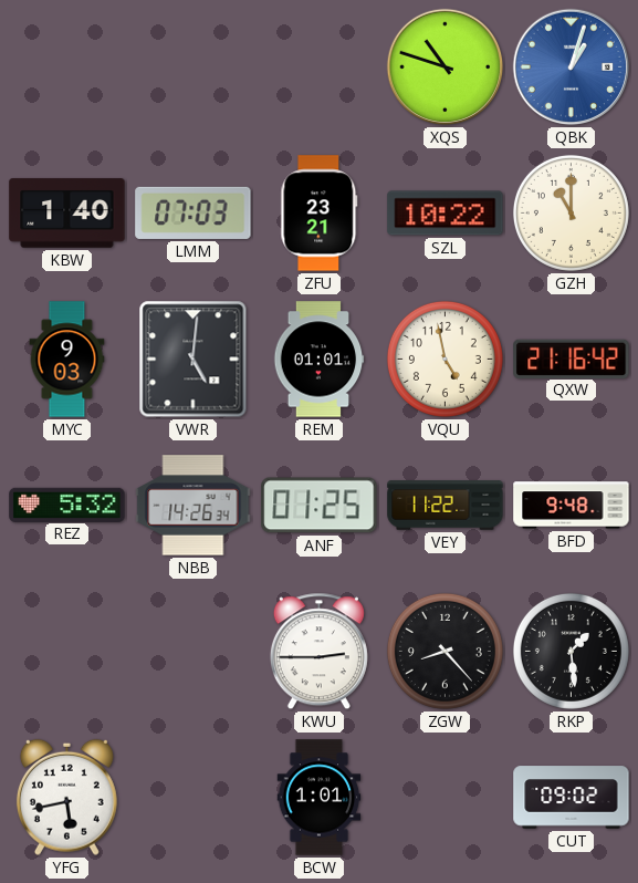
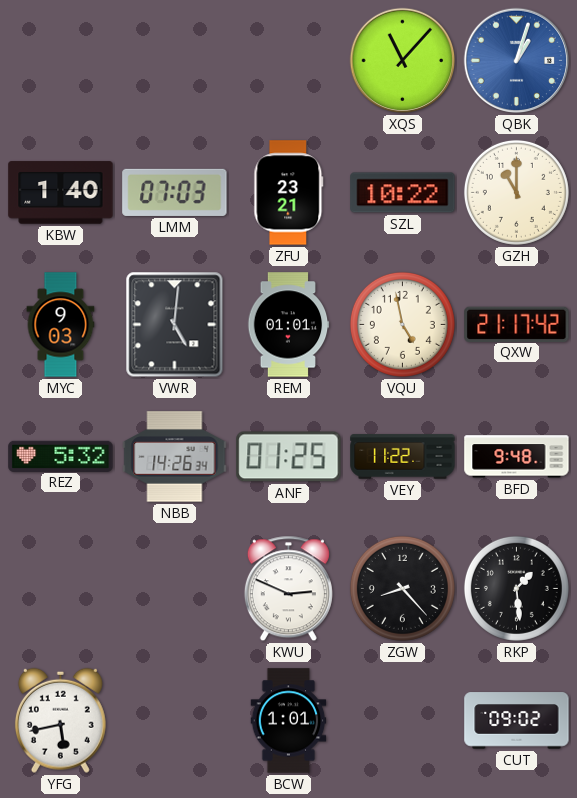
XQS: 10:48 -> 11:07 (403, 61)
QXW: 21:16 -> 21:17 (517, 324)
KWU: 2:45 -> 2:49 (288, 589)
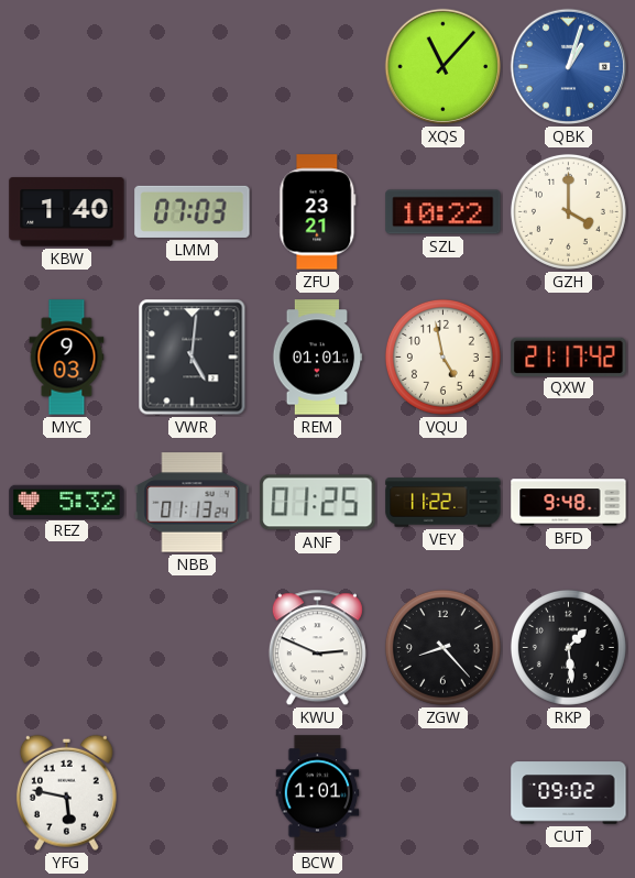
GZH: 11:00 -> 4:00 (568, 211)
NBB: 14:26 -> 01:13 (193, 503)
YFG: 5:43 -> 5:47 (66, 792)
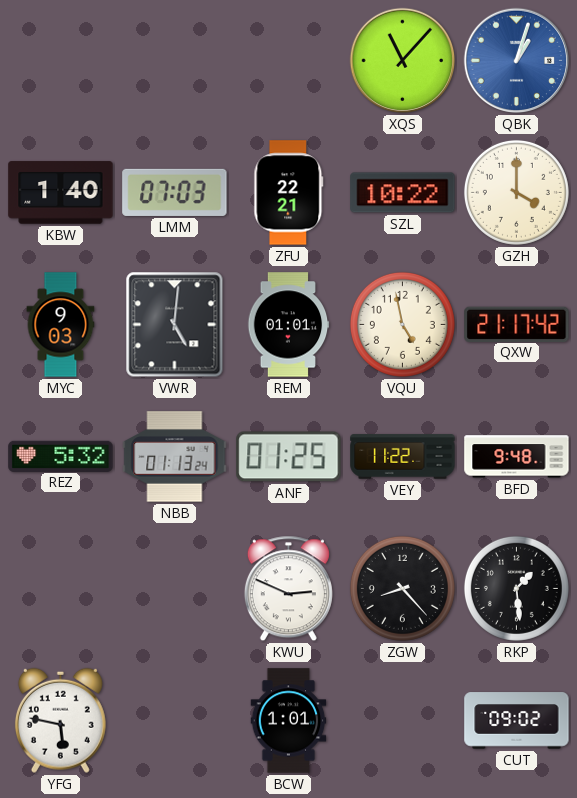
ZFU: 23:21 -> 22:21 (289, 193)
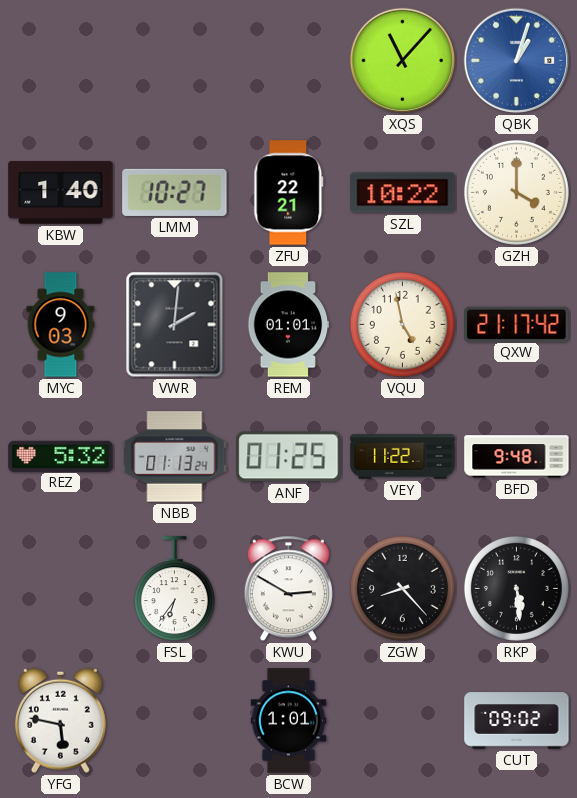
LMM: 07:03 -> 10:27 (175, 192)
VWR: 5:01 -> 2:01 (175, 325)
FSL: none -> 6:36 (174, 589)
KWU: 2:49 -> 2:50 (288, 589)
RKP: 1:29 -> 5:29 (516, 588)
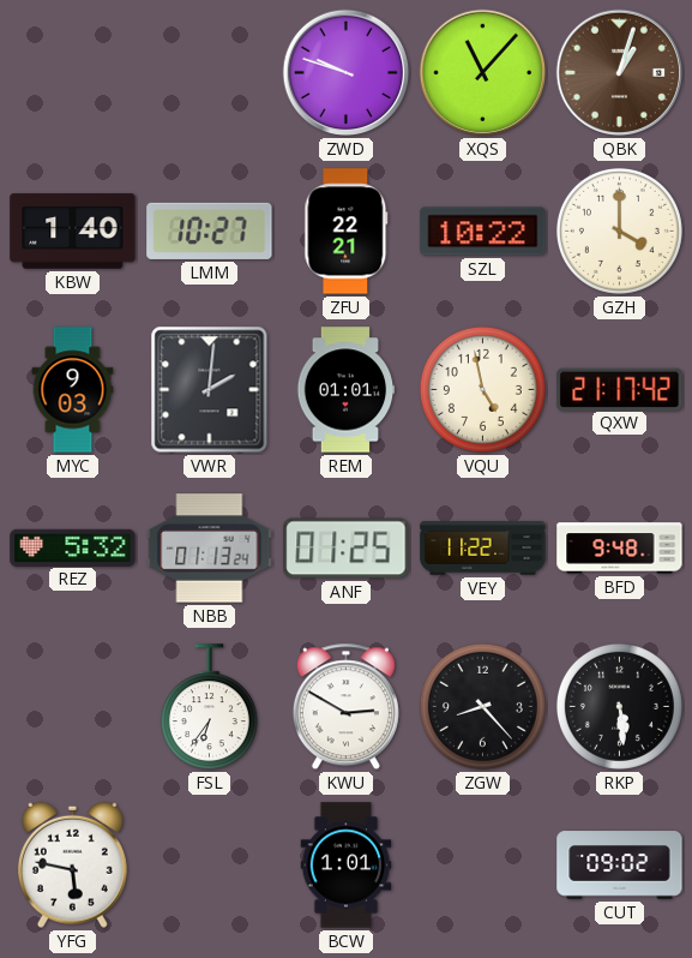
ZWD: none -> 9:48 (347, 73)
QBK dial: blue -> brown (620, 73)
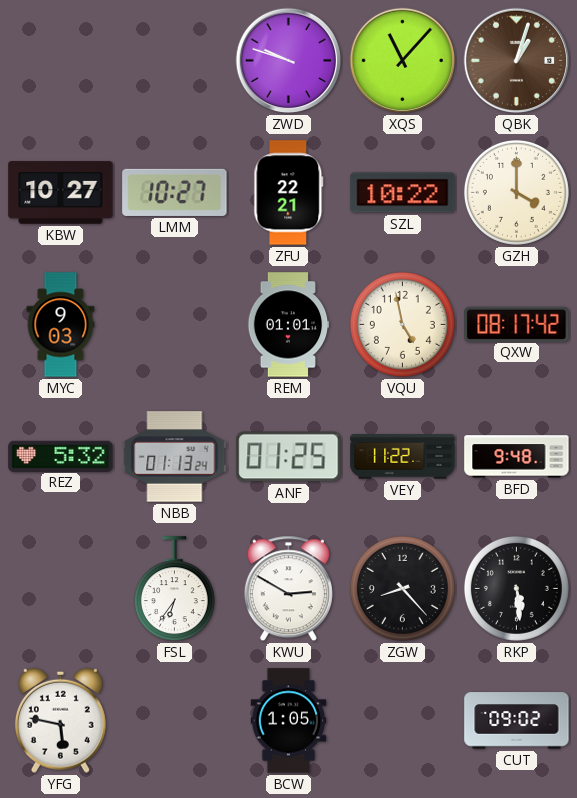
KBW: 1:40 -> 10:27 (61, 193)
VWR: 2:01 -> none (210, 390)
QXW: 21:17 -> 08:17 (517, 324)
BCW: 1:01 -> 1:05 (289, 721)
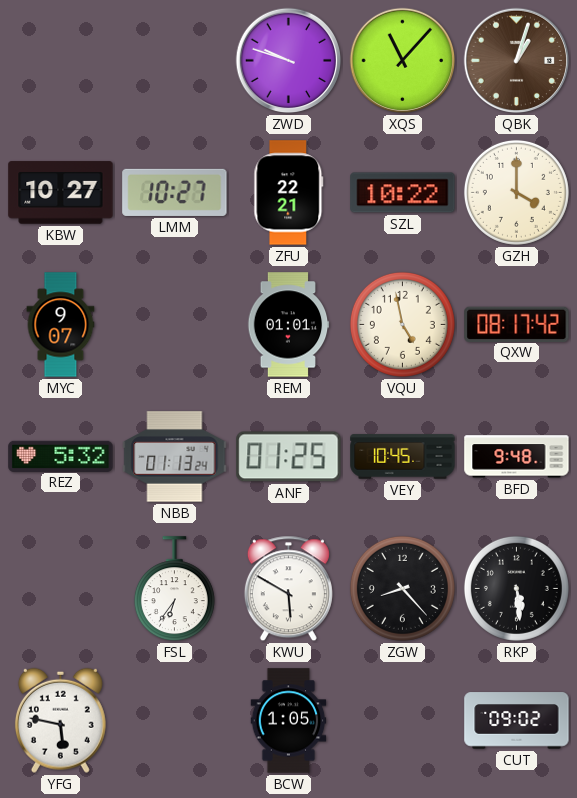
MYC: 9:03 -> 9:07 (61, 325)
VEY: 11:22 -> 10:45 (403, 457)
KWU: 2:50 -> 5:50 (288, 589)
